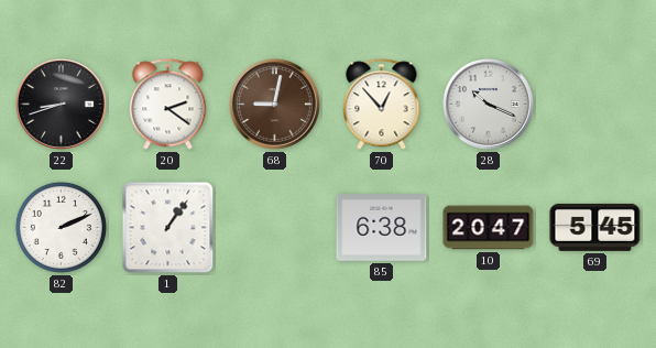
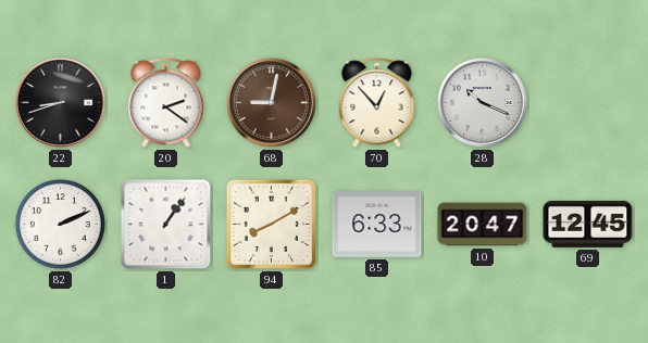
94: none -> 8:10 (271, 224)
85: 6:38 -> 6:33 (377, 225)
69: 5:45 -> 12:45 (588, 224)
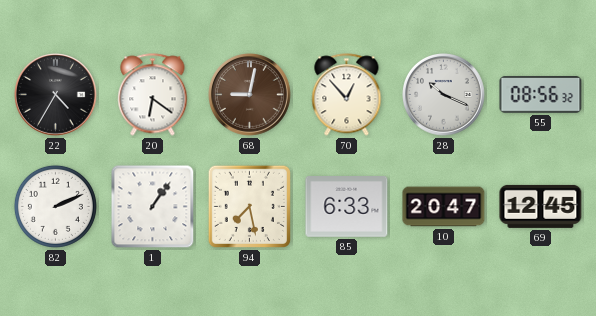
22: 8:42 -> 4:35 (56, 95)
20: 2:21 -> 6:21 (153, 95)
55: none -> 08:56 (541, 95)
94: 8:10 -> 7:28 (249, 206)
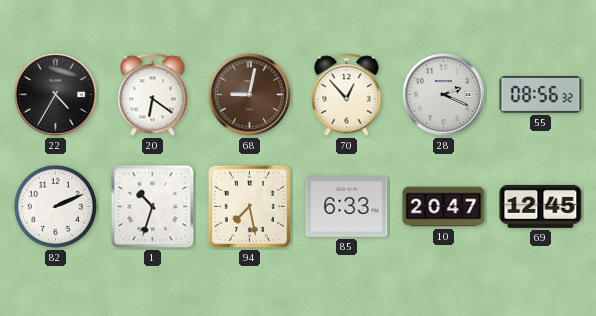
28: 10:19 -> 2:19 (444, 95)
1: 1:06 -> 10:33 (153, 207)
